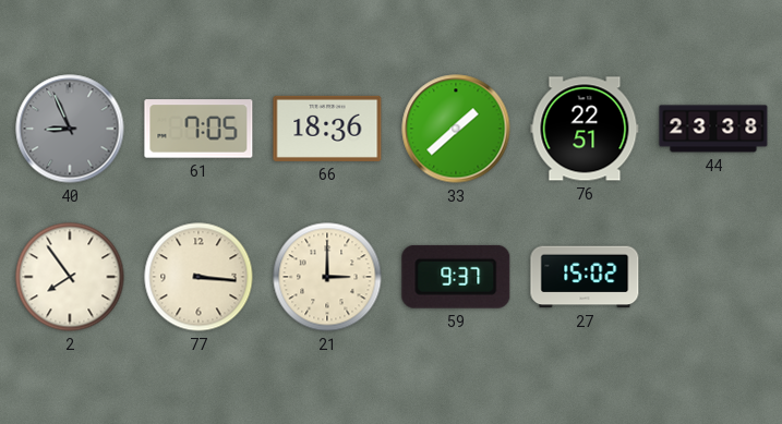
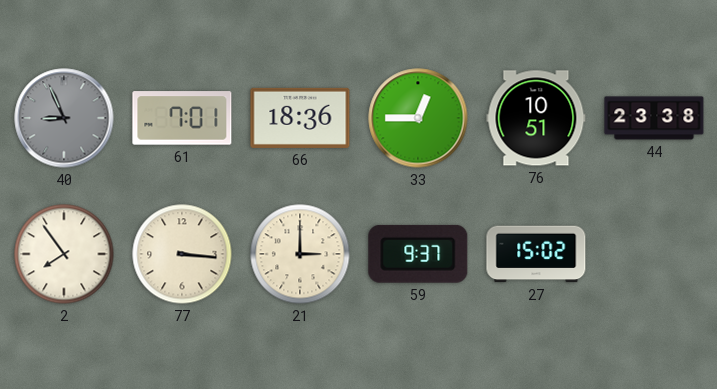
61: 7:05 -> 7:01 (182, 118)
33: 1:38 -> 12:45 (418, 118)
76: 22:51 -> 10:51 (536, 118)
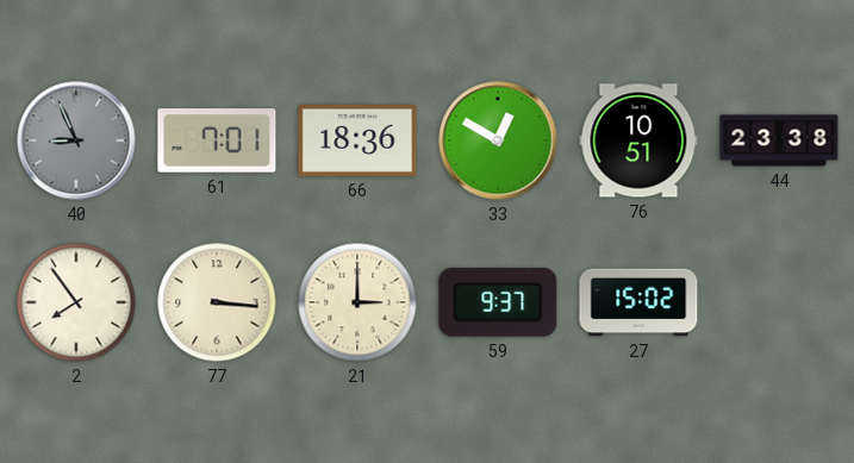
33: 12:45 -> 12:50 (498, 140)
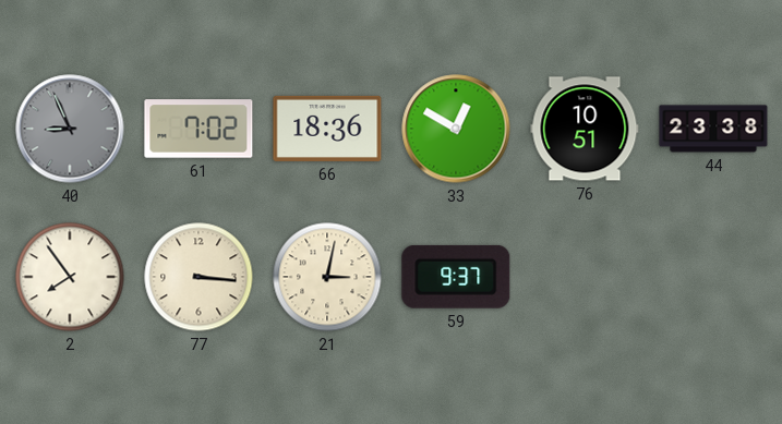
61: 7:01 -> 7:02 (198, 129)
21: 3:00 -> 3:02 (327, 277)
27: 15:02 -> none (638, 302)
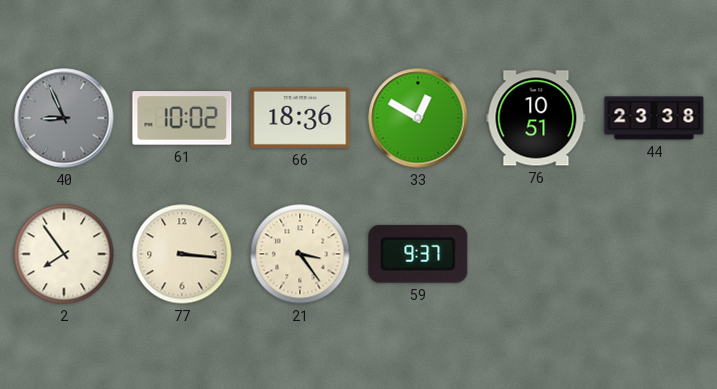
61: 7:02 -> 10:02 (182, 118)
21: 3:02 -> 3:24 (300, 254)
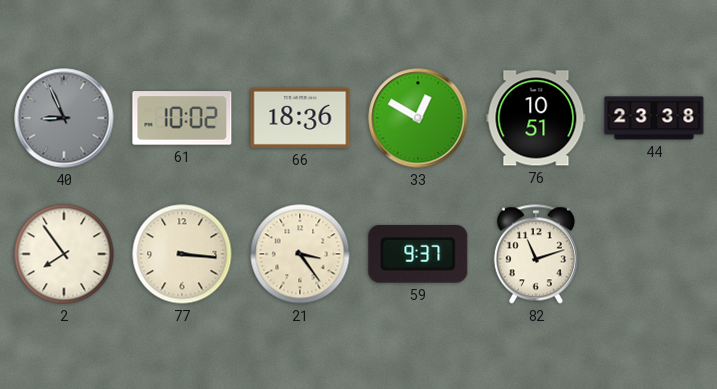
82: none -> 11:12 (536, 254)
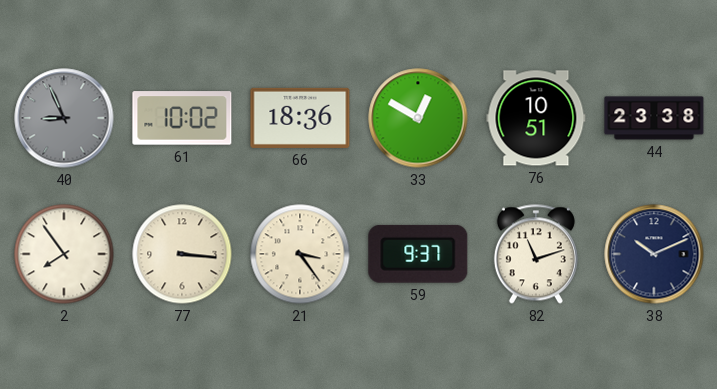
38: none -> 10:11 (654, 254)
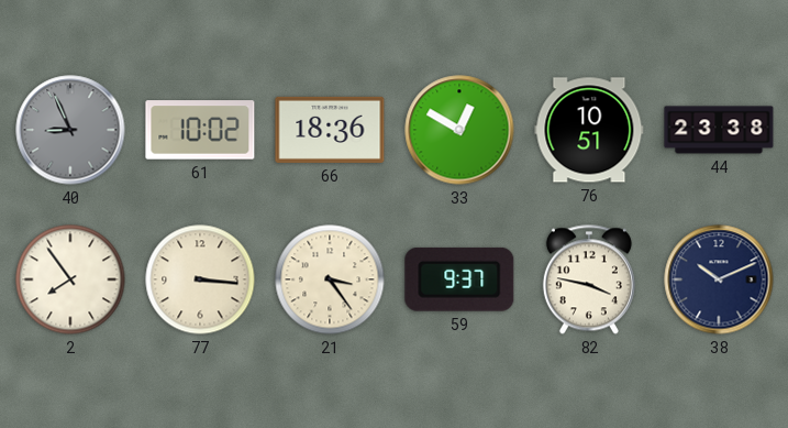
82: 11:12 -> 3:47 (589, 279)
